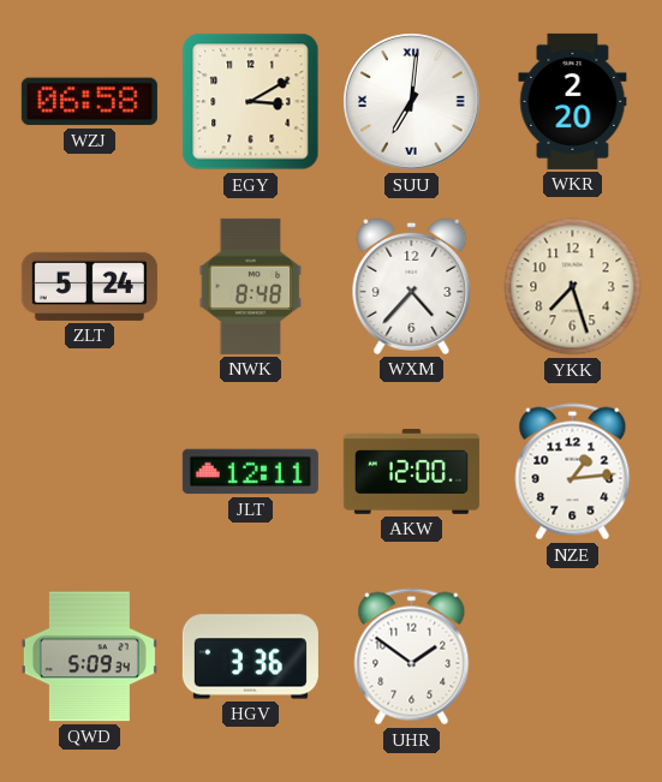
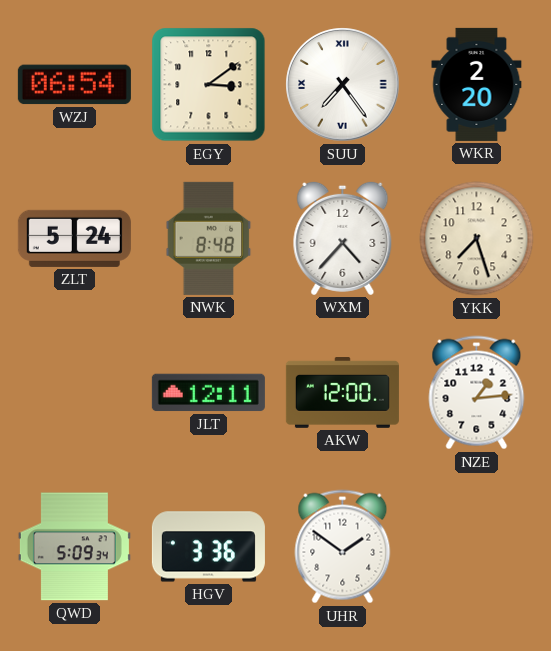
WZJ: 06:58 -> 06:54 (74, 85)
EGY: 3:10 -> 3:09 (209, 85)
SUU: 7:01 -> 7:24 (343, 85)
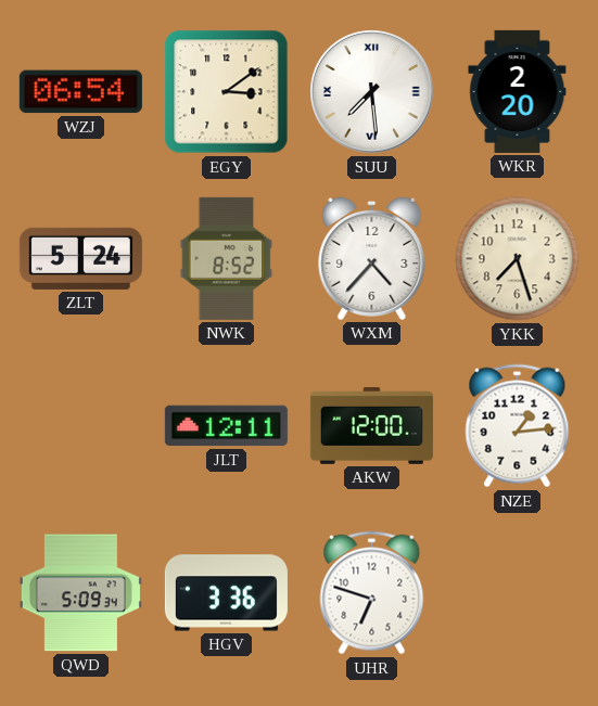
SUU: 7:24 -> 7:29 (372, 92)
NWK: 8:48 -> 8:52 (227, 258)
UHR: 1:51 -> 6:48 (372, 593)
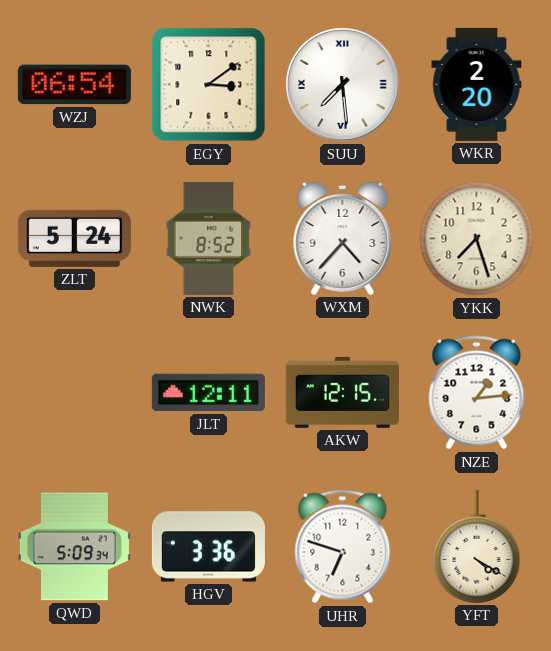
AKW: 12:00 -> 12:15 (342, 393)
YFT: none -> 4:20 (477, 546)
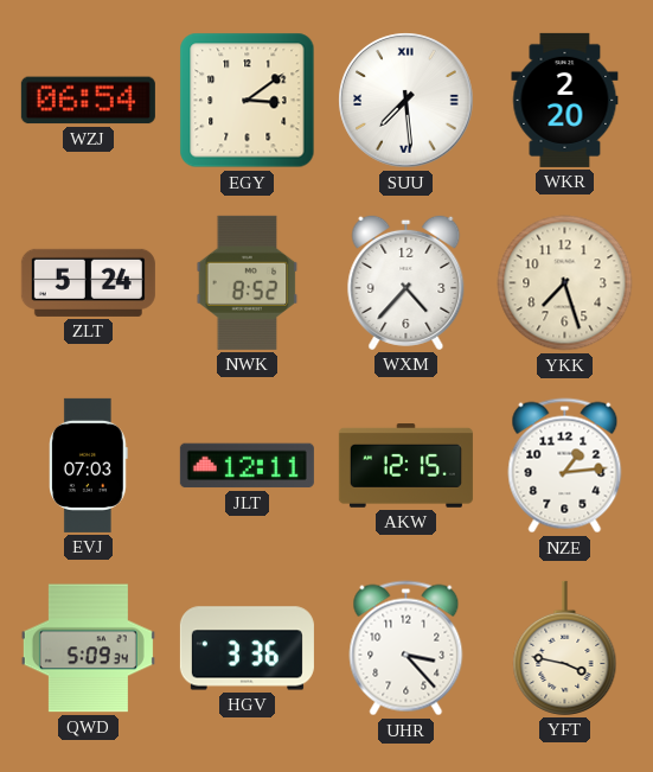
EVJ: none -> 07:03 (89, 465)
UHR: 6:48 -> 3:23 (406, 649)
YFT: 4:20 -> 3:47 (565, 647)
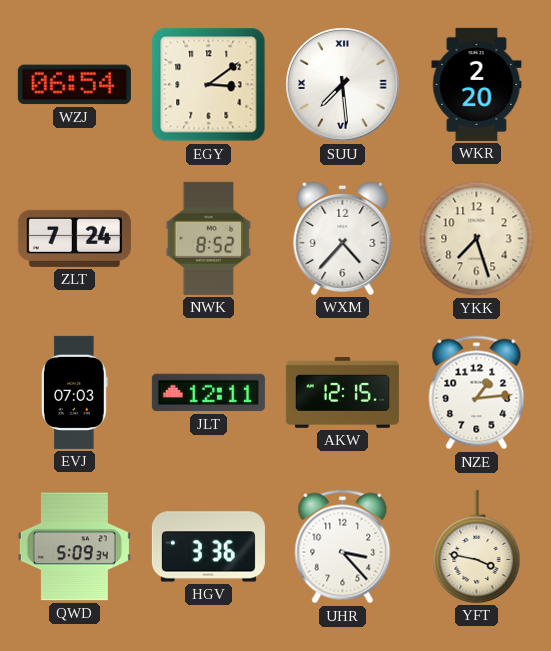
ZLT: 5:24 -> 7:24 (74, 238)
